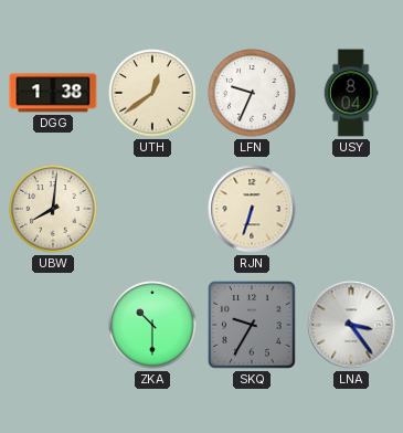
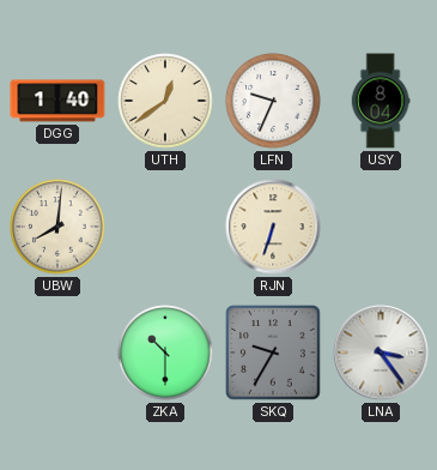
DGG: 1:38 -> 1:40 (57, 101)
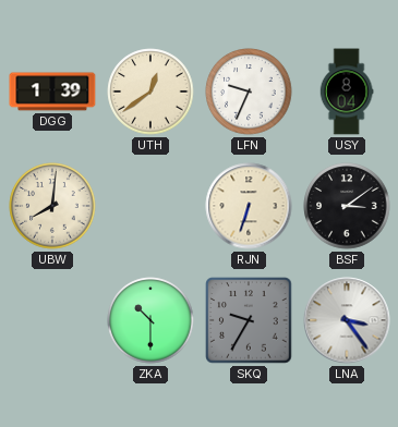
DGG: 1:40 -> 1:39 (52, 91)
BSF: none -> 3:09 (347, 206)
